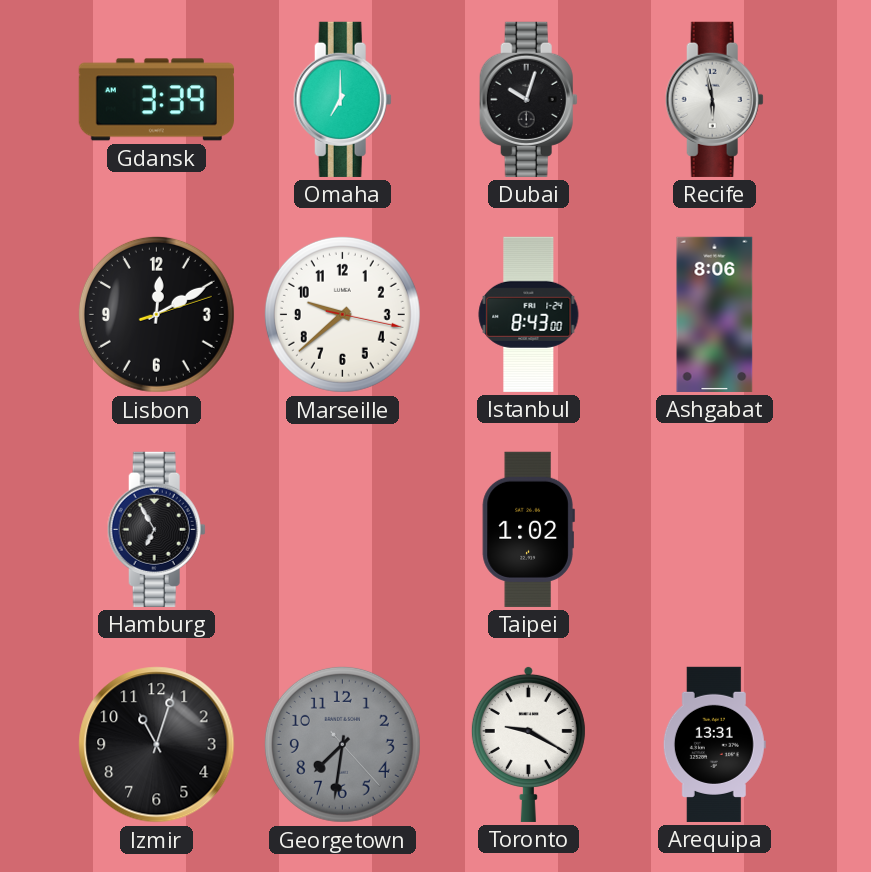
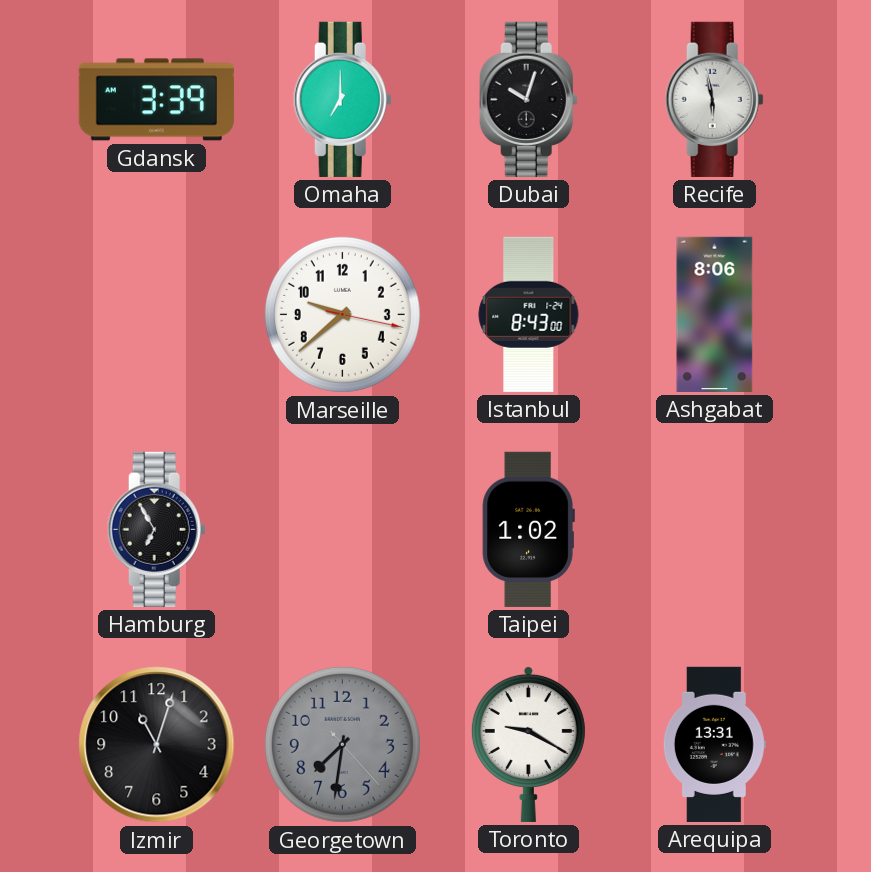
Lisbon: 12:10 -> none (156, 314)
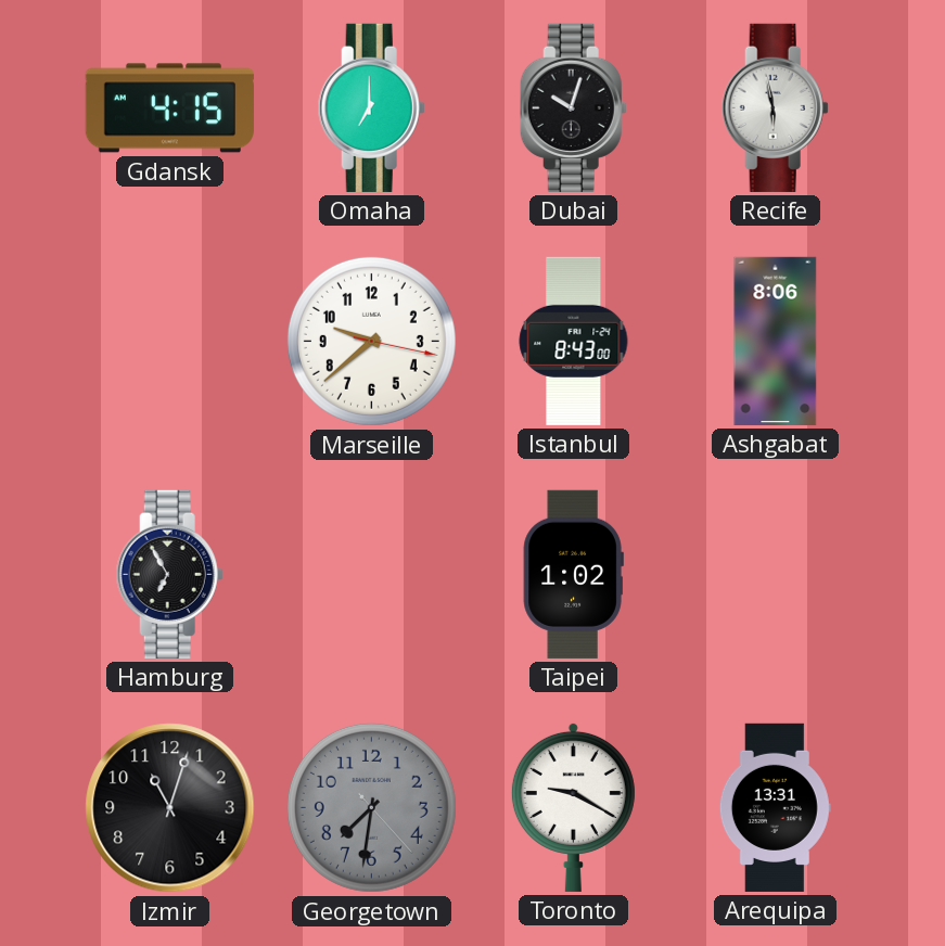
Gdansk: 3:39 -> 4:15 (169, 108)
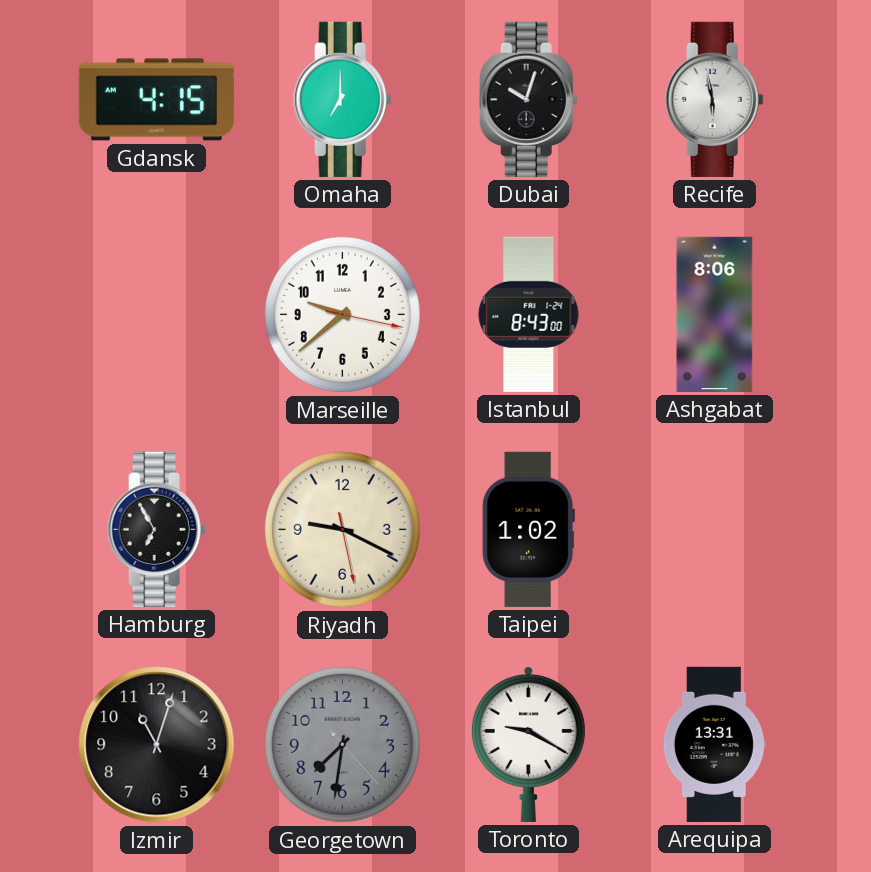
Riyadh: none -> 9:19 (342, 529)
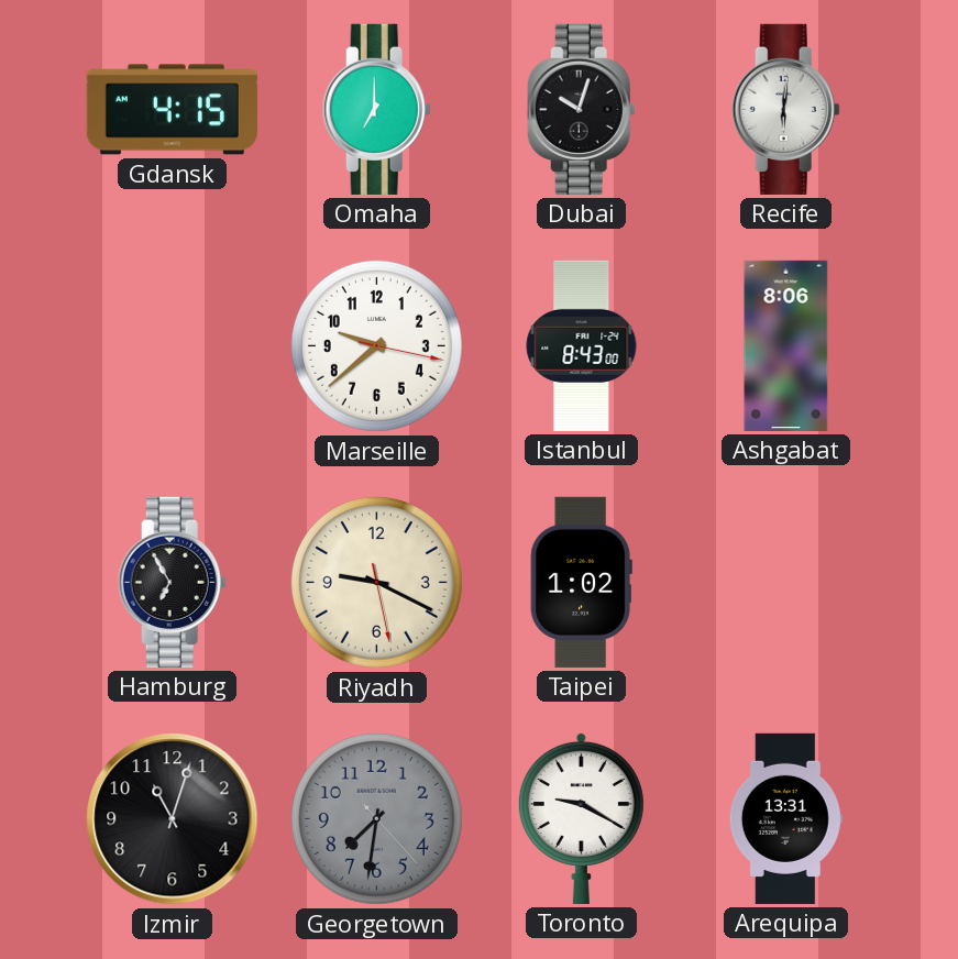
Recife: 5:58 -> 6:01 (785, 109)
